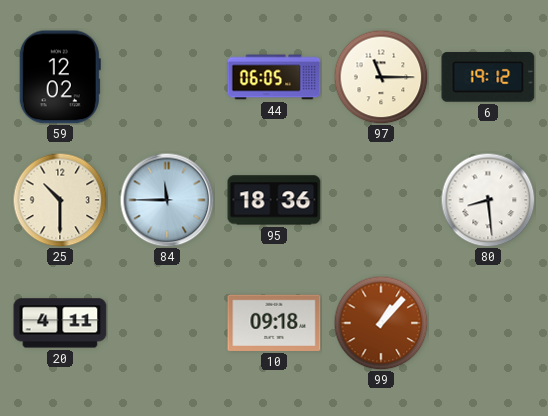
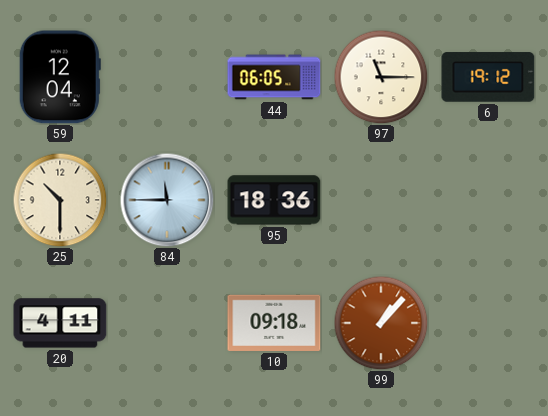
59: 12:02 -> 12:04 (60, 77)
80: 8:29 -> none (488, 200)
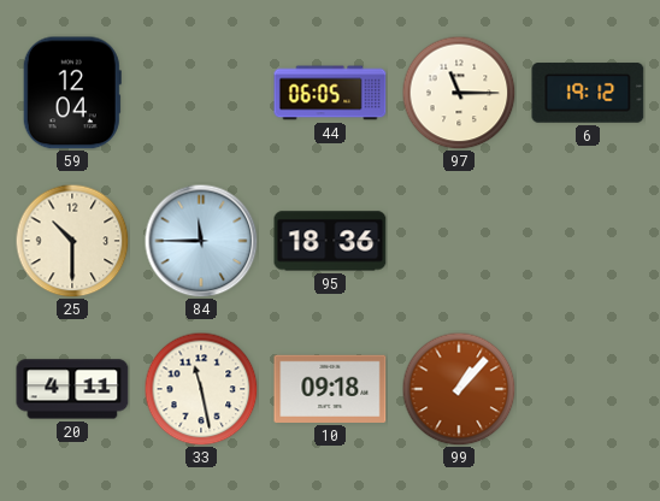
33: none -> 11:28 (201, 389)
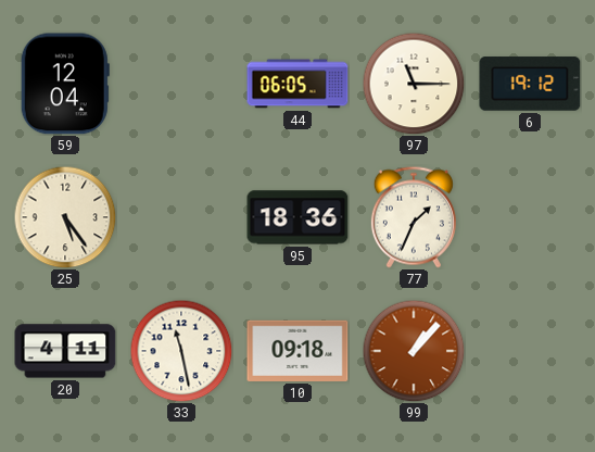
25: 10:30 -> 5:24 (65, 217)
84: 11:45 -> none (201, 241)
77: none -> 1:34 (414, 217)
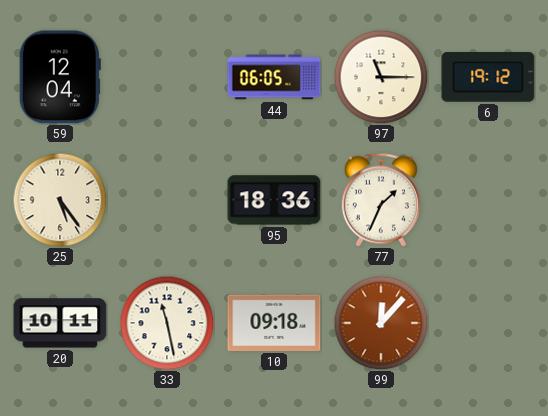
20: 4:11 -> 10:11 (60, 323)
99: 1:07 -> 12:07 (381, 323)
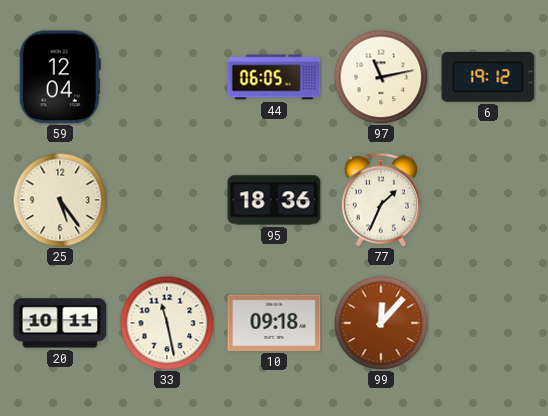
97: 11:15 -> 11:13 (381, 77)
